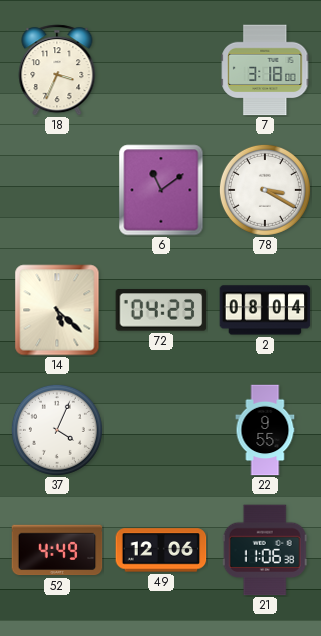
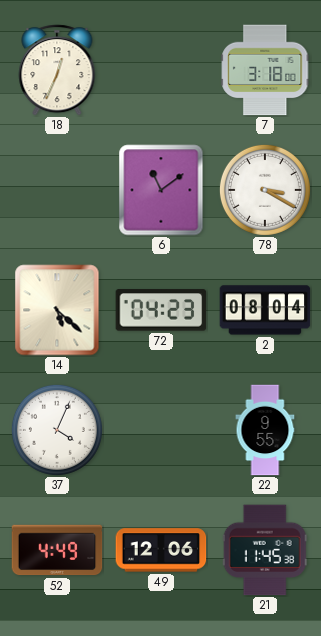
18: 3:34 -> 12:34 (57, 70)
21: 11:06 -> 11:45 (265, 550)
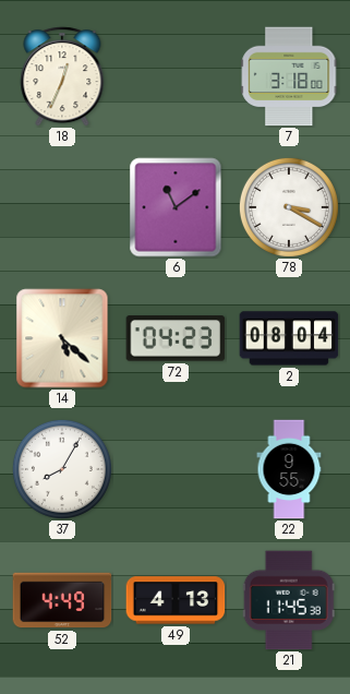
37: 4:04 -> 8:05 (62, 469)
49: 12:06 -> 4:13 (176, 600)
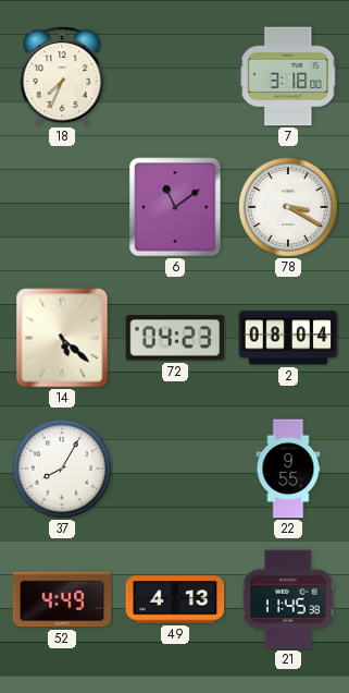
18: 12:34 -> 7:34 (62, 76)
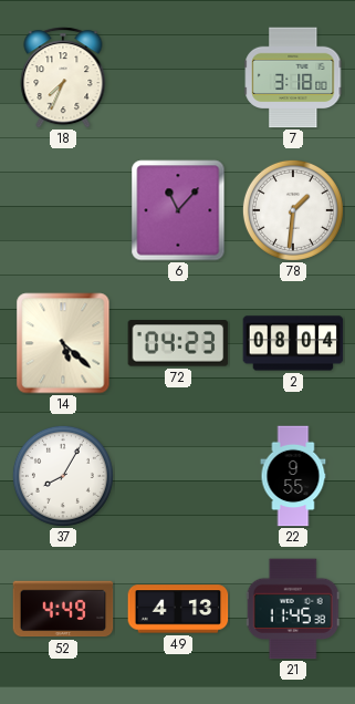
6: 11:09 -> 11:07 (178, 210)
78: 3:20 -> 1:31 (293, 210)
